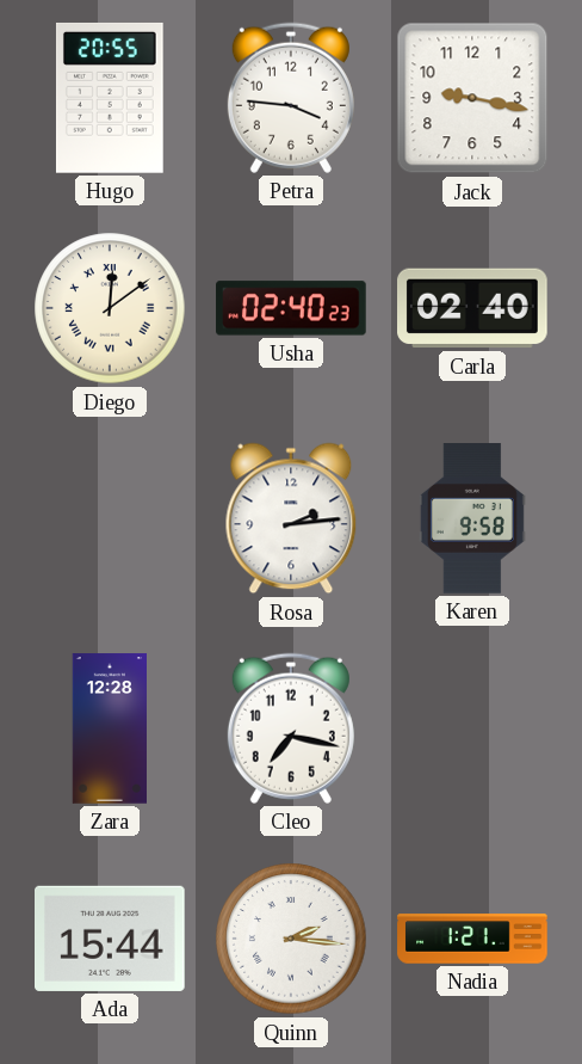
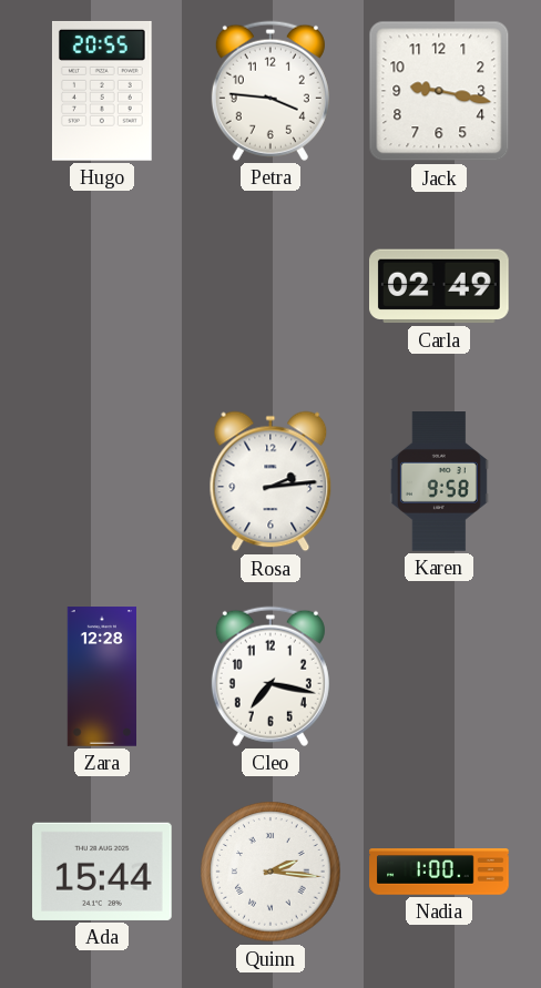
Diego: 12:09 -> none (110, 308)
Usha: 02:40 -> none (291, 308)
Carla: 02:40 -> 02:49 (440, 286)
Nadia: 1:21 -> 1:00 (439, 872)
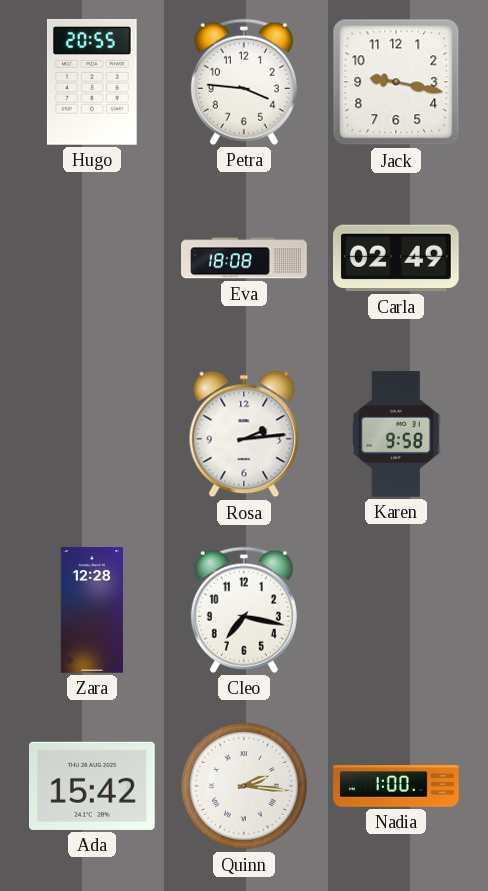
Eva: none -> 18:08 (244, 258)
Ada: 15:44 -> 15:42 (93, 786)
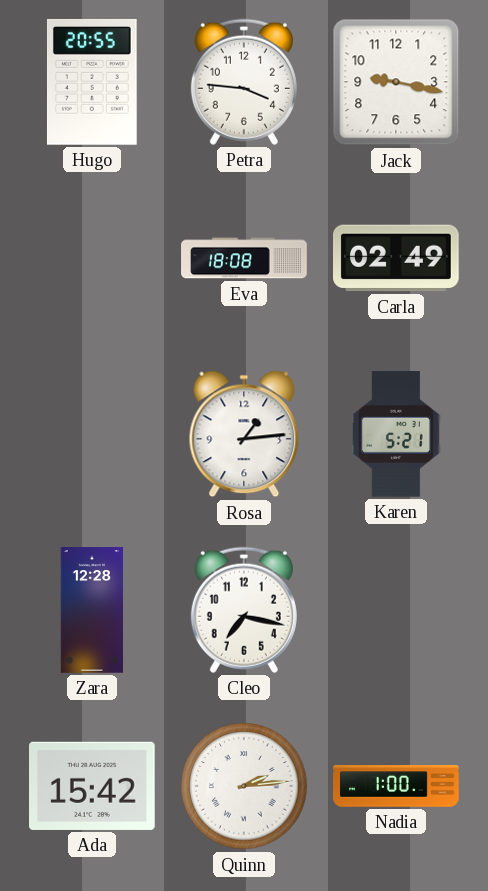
Rosa: 2:14 -> 1:14 (244, 434)
Karen: 9:58 -> 5:21 (396, 434)
Quinn: 2:16 -> 2:14 (244, 786)
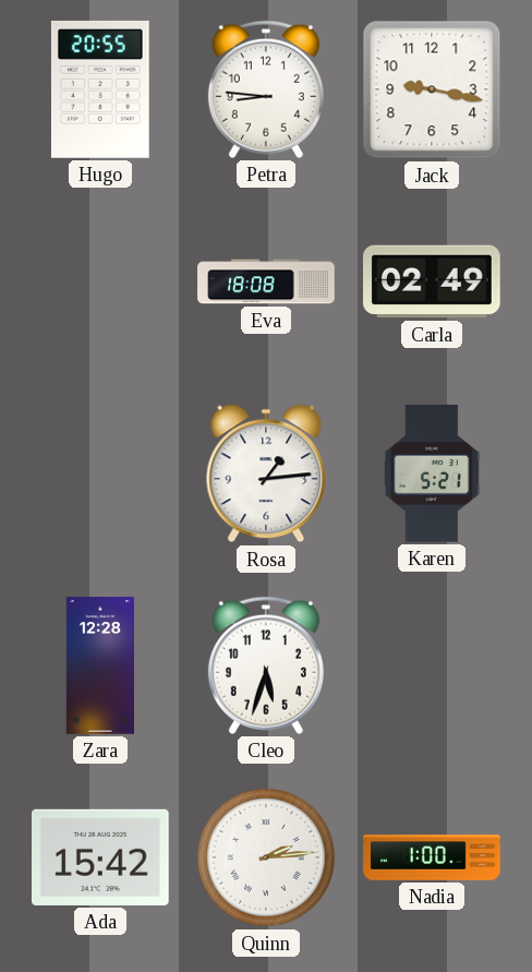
Petra: 3:46 -> 8:46 (266, 89)
Cleo: 7:17 -> 5:33 (266, 665)
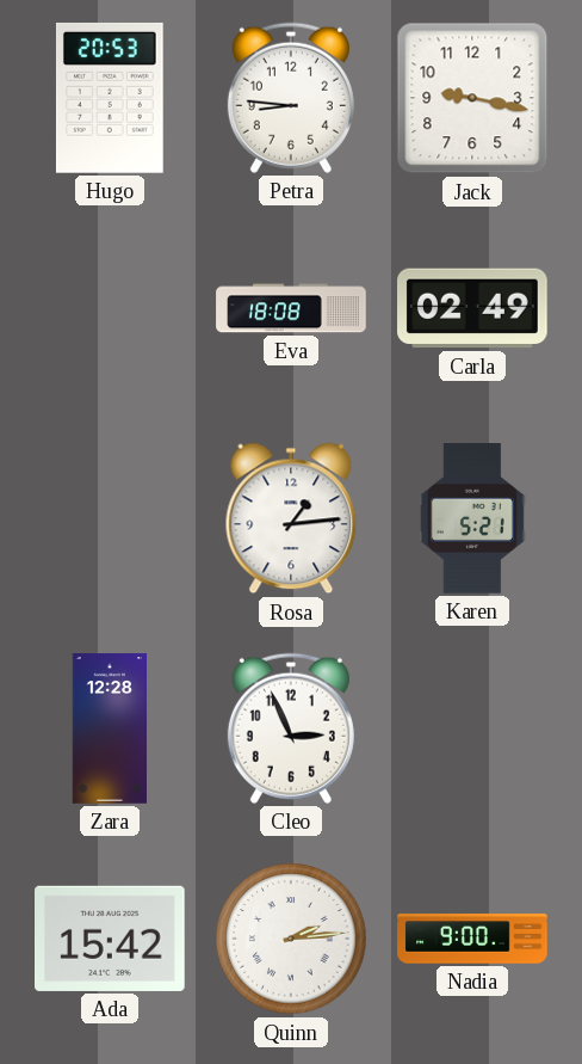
Hugo: 20:55 -> 20:53 (110, 98)
Cleo: 5:33 -> 2:56 (291, 728)
Nadia: 1:00 -> 9:00 (472, 939)
